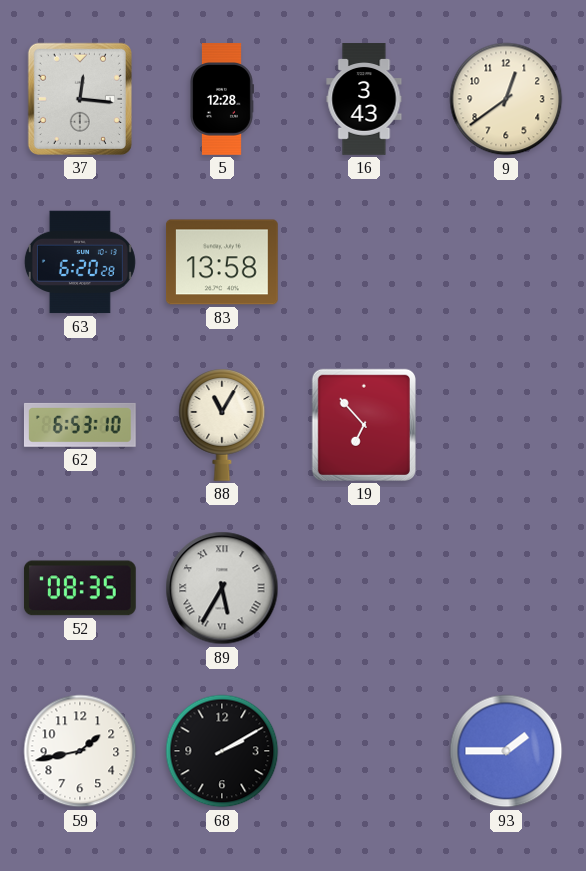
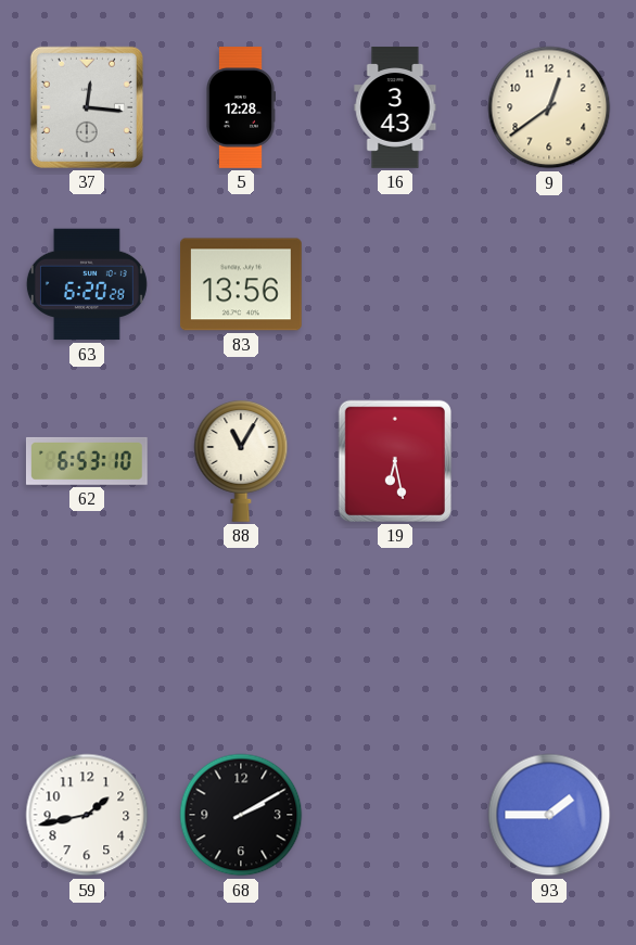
83: 13:58 -> 13:56 (242, 284)
19: 6:53 -> 6:28 (395, 461)
52: 08:35 -> none (80, 588)
89: 5:35 -> none (222, 588)
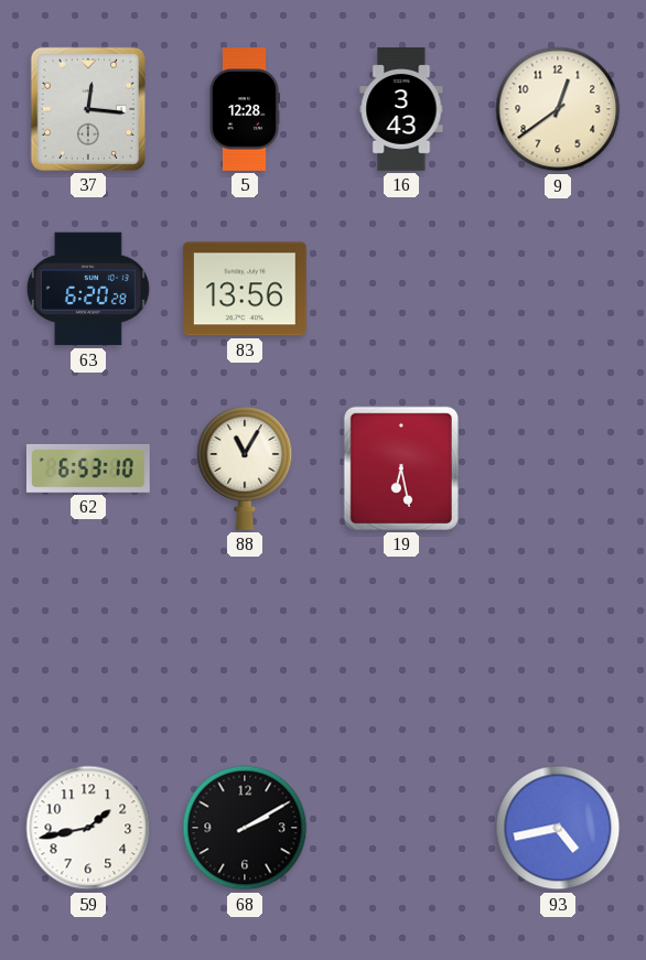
93: 1:45 -> 4:43 (558, 828)
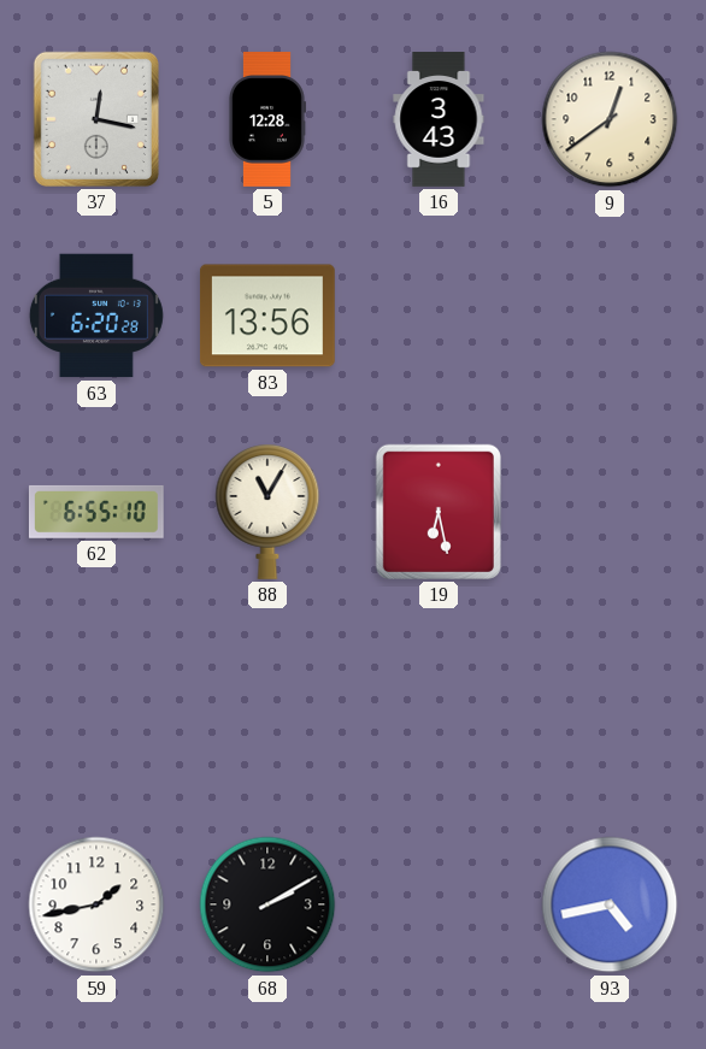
37: 12:16 -> 12:17 (96, 119)
62: 6:53 -> 6:55 (96, 512)
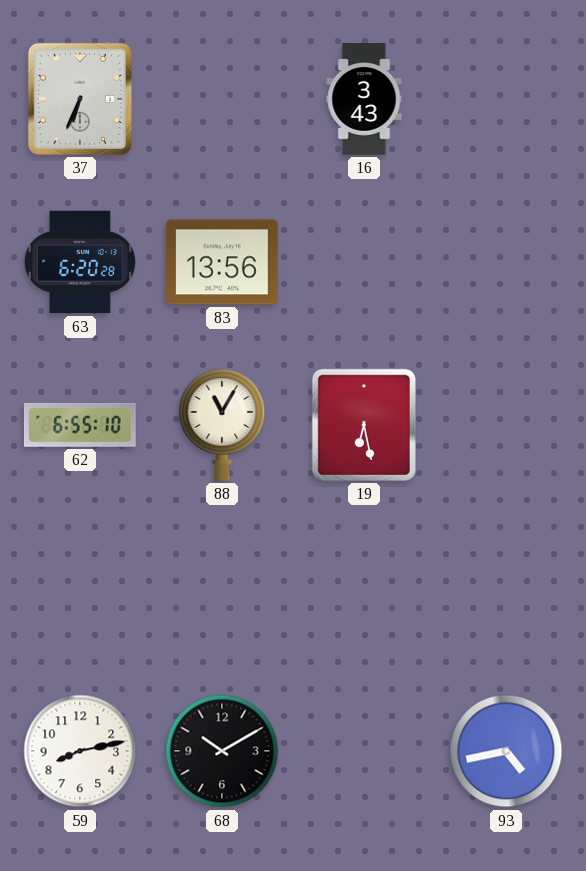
37: 12:17 -> 6:34 (80, 99)
5: 12:28 -> none (267, 119)
9: 12:39 -> none (610, 119)
59: 1:43 -> 8:13 (80, 751)
68: 2:10 -> 10:10 (222, 751)
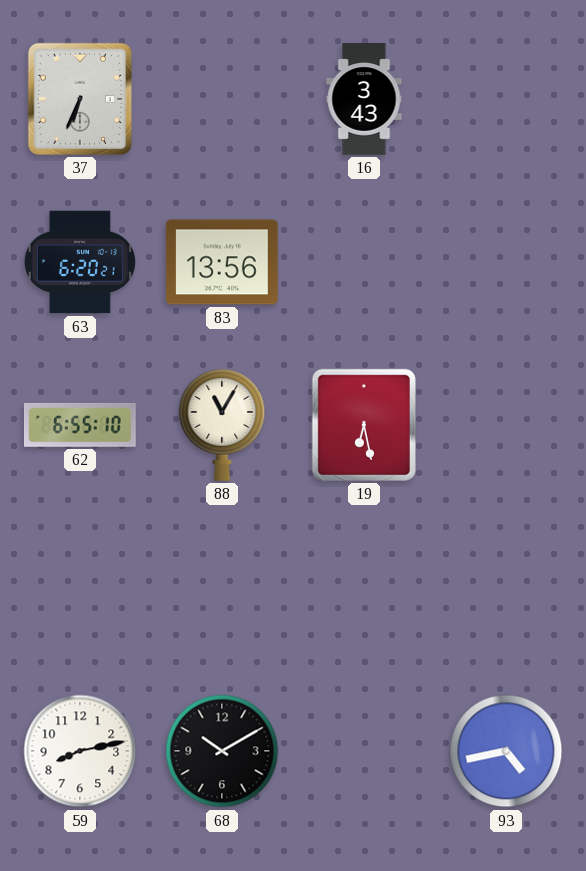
63: 6:20:28 -> 6:20:21 (80, 262)
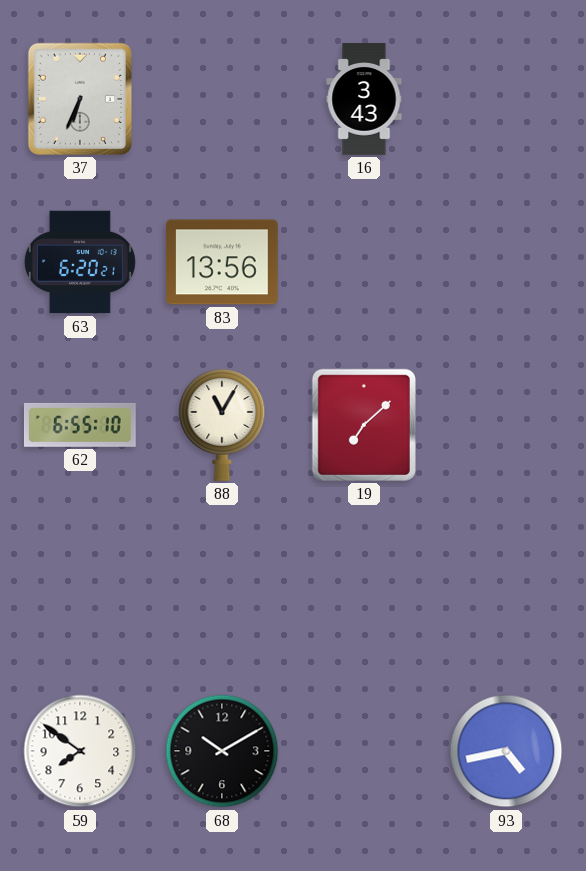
19: 6:28 -> 7:08 (364, 425)
59: 8:13 -> 7:51 (80, 751)
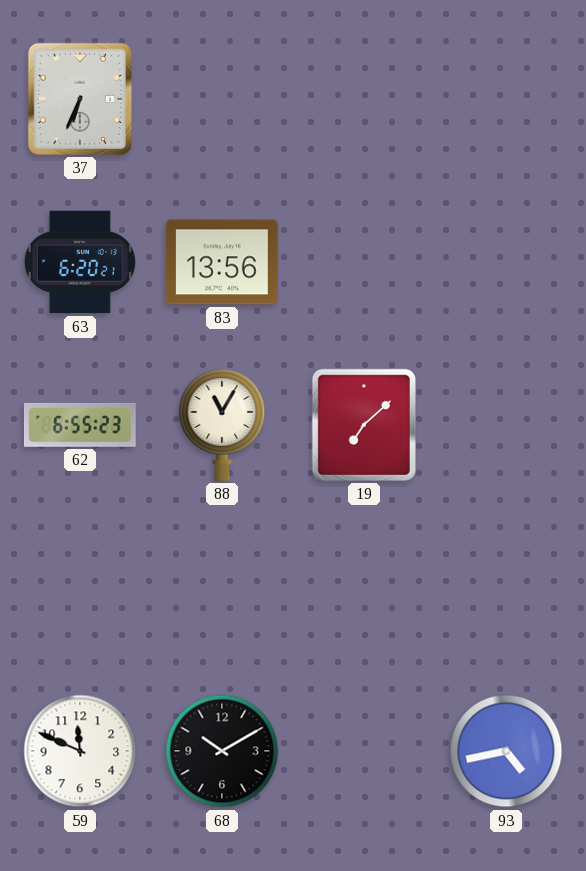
16: 3:43 -> none (364, 99)
62: 6:55:10 -> 6:55:23 (80, 425)
59: 7:51 -> 11:49 (80, 751)
